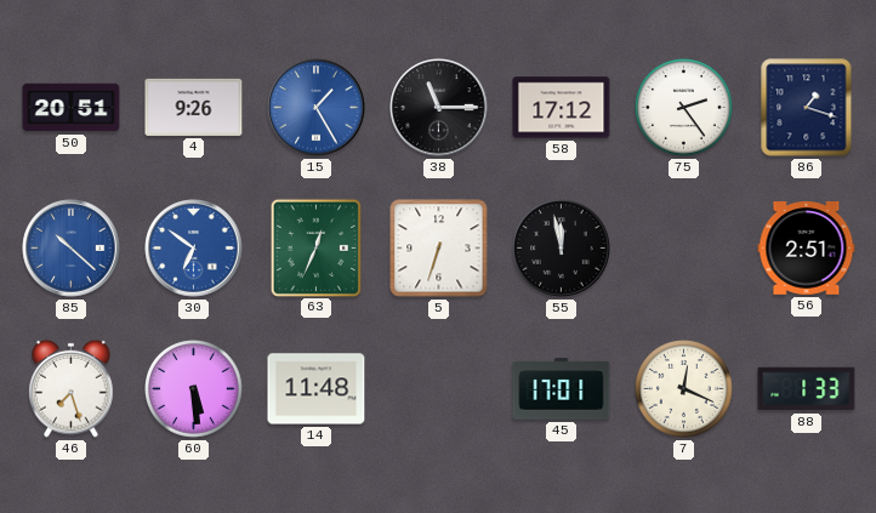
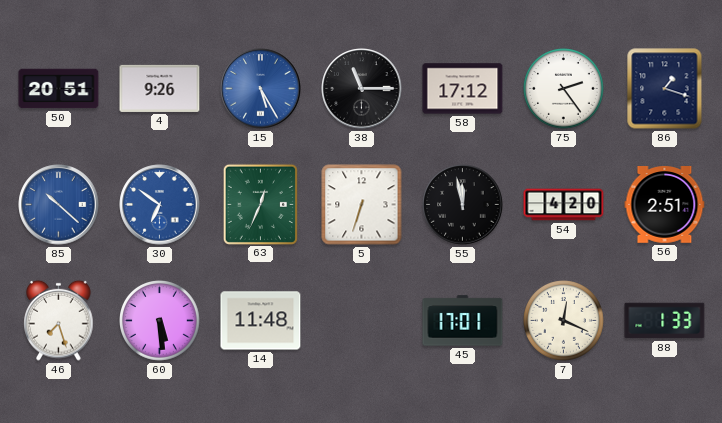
15: 1:25 -> 5:25 (261, 89)
54: none -> 4:20 (564, 205)
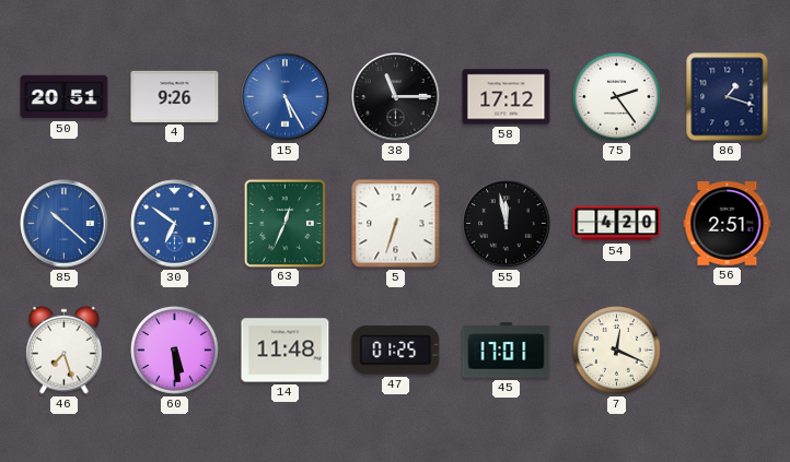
47: none -> 01:25 (396, 351)
88: 1:33 -> none (665, 321)
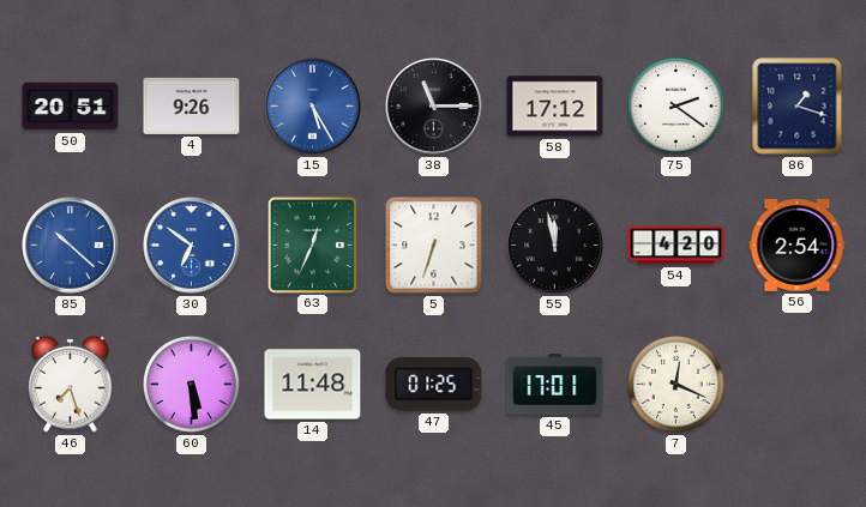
75: 2:24 -> 2:21 (676, 107)
56: 2:51 -> 2:54 (798, 246)
